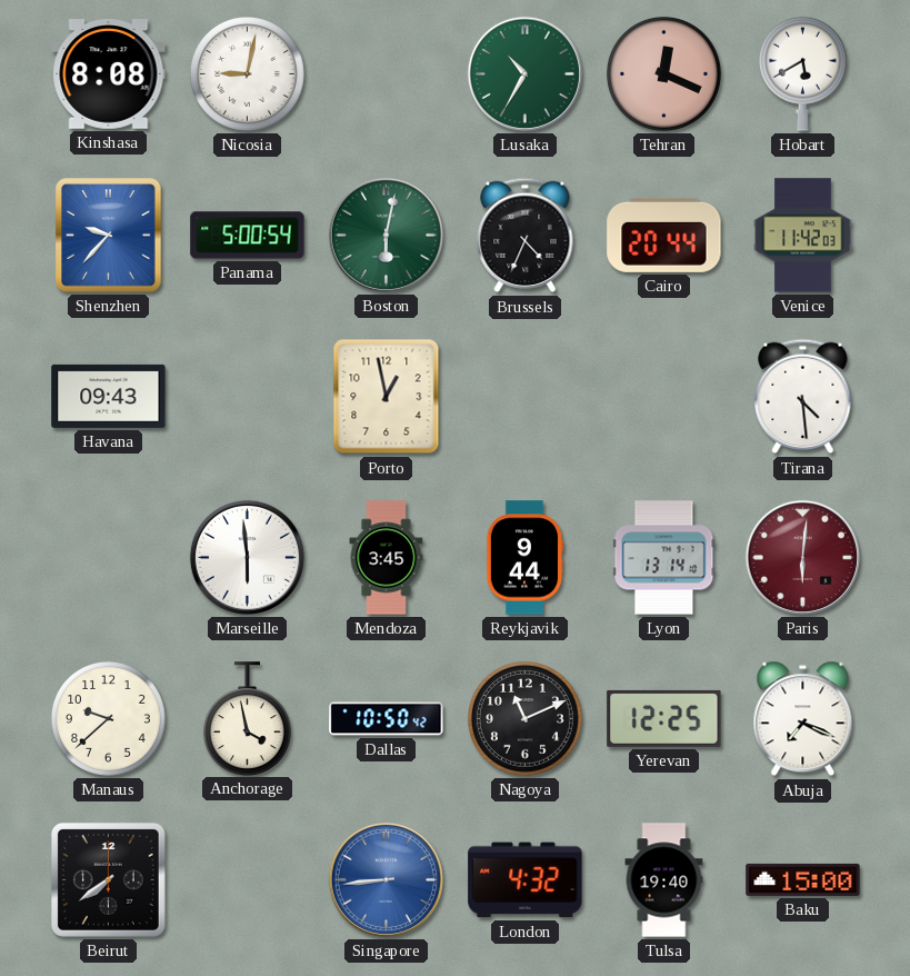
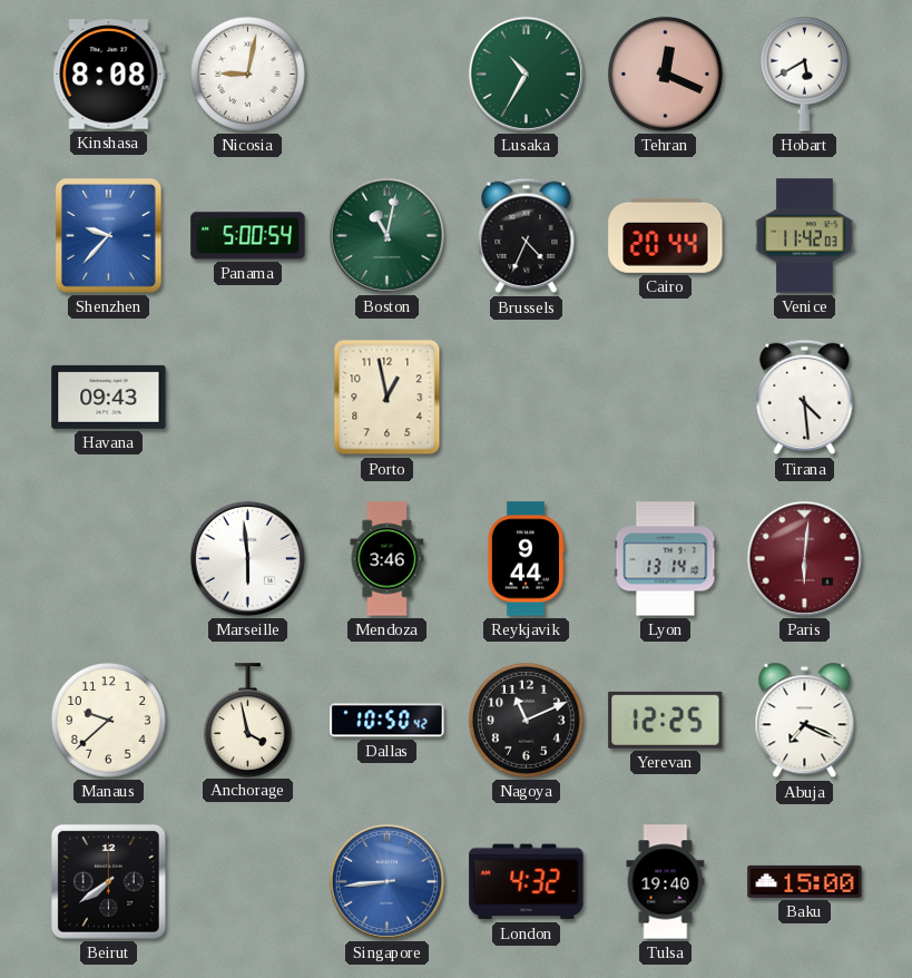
Boston: 6:02 -> 11:02 (386, 235)
Mendoza: 3:45 -> 3:46 (388, 559)
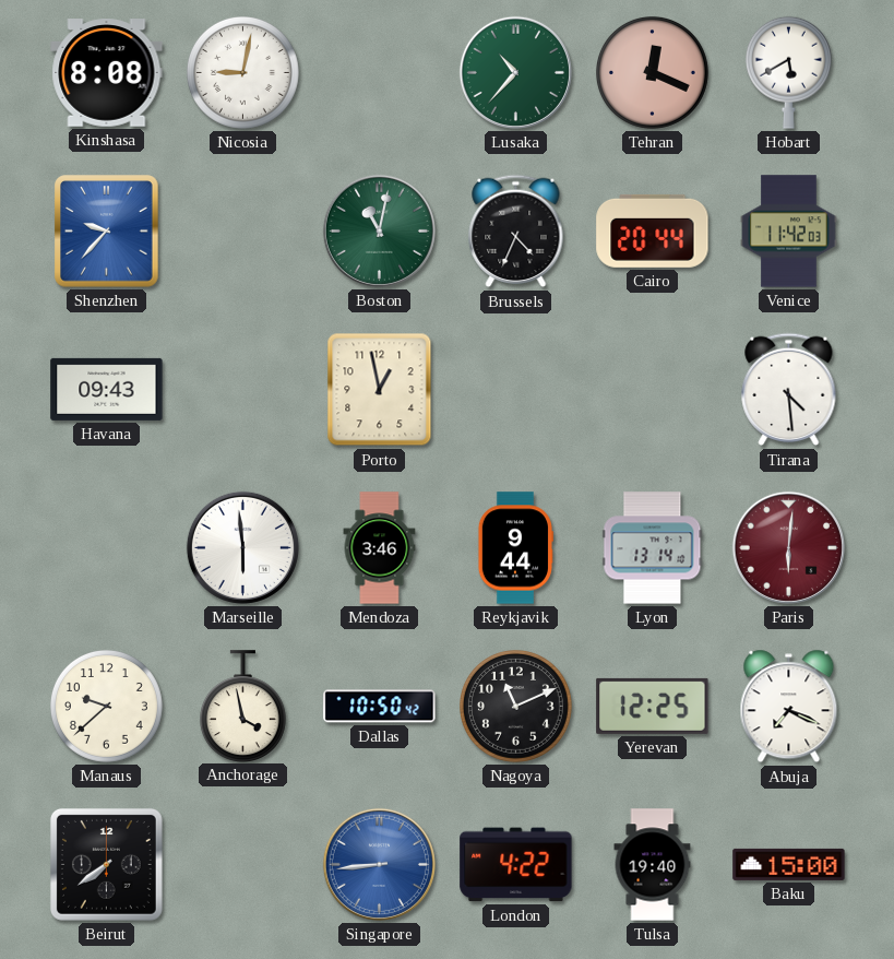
Lusaka: 10:35 -> 10:37 (515, 72)
Panama: 5:00 -> none (248, 236)
London: 4:32 -> 4:22 (516, 865)
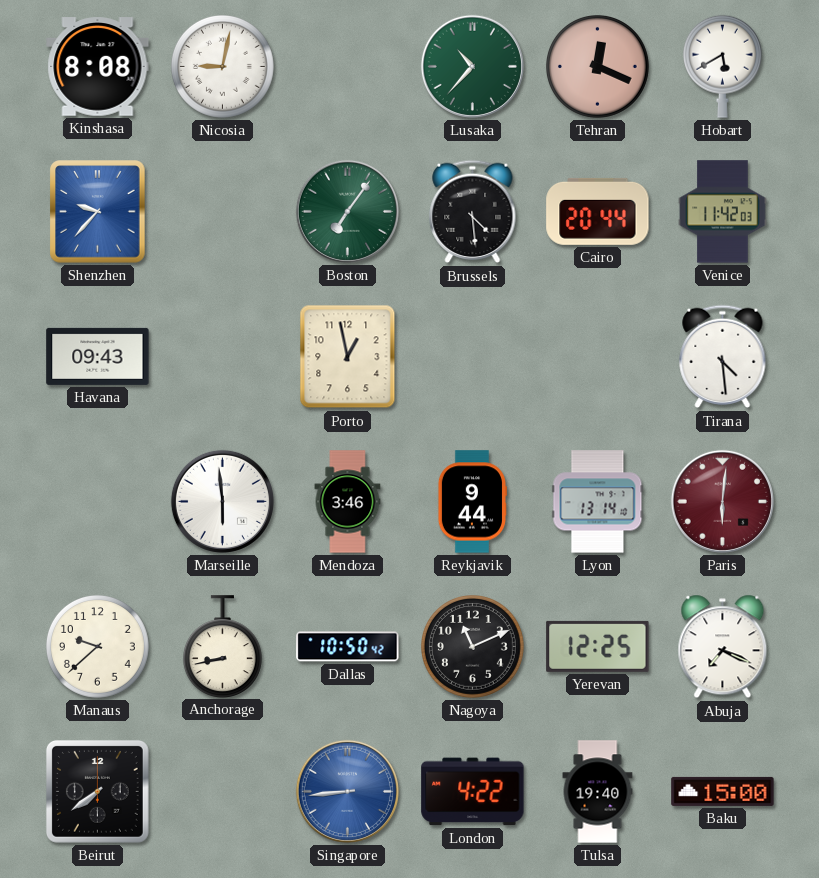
Boston: 11:02 -> 7:06 (347, 211)
Brussels: 4:34 -> 4:29 (473, 212)
Anchorage: 3:58 -> 8:43 (222, 646)
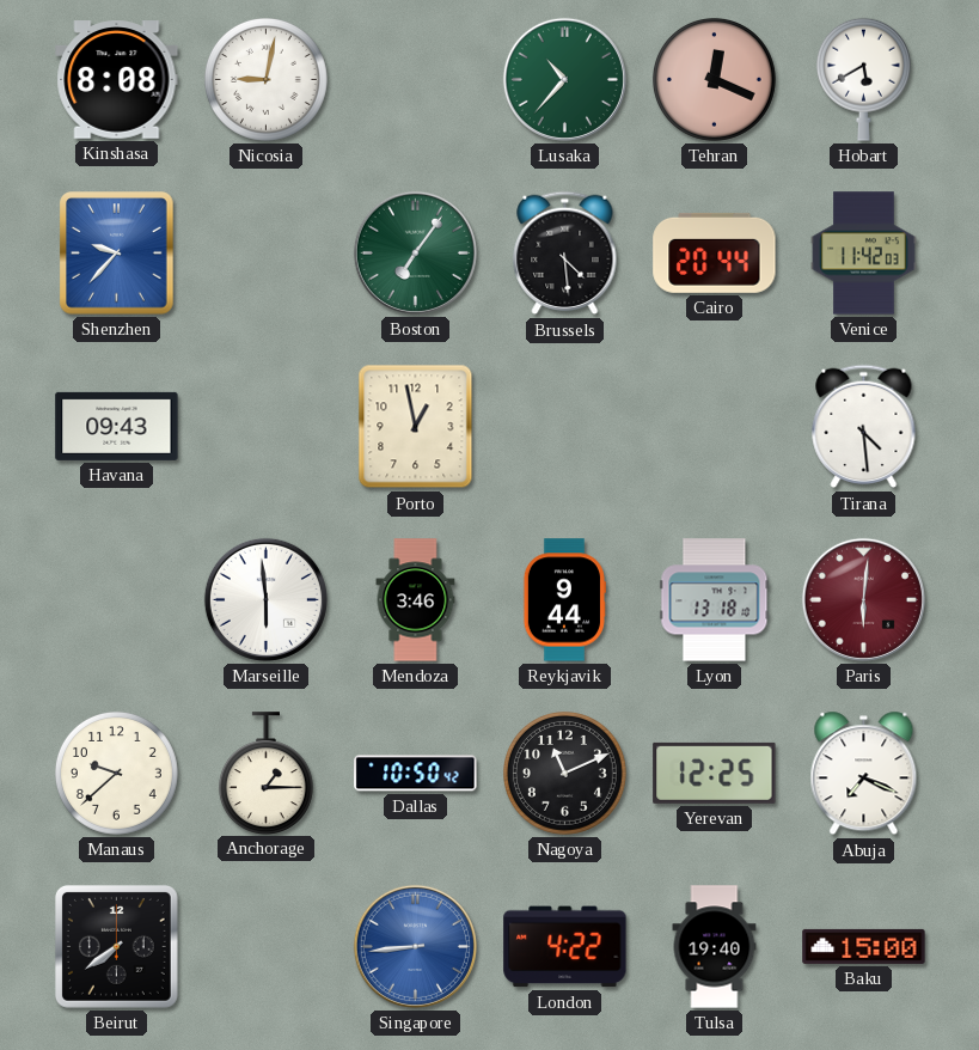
Lyon: 13:14 -> 13:18 (715, 600)
Anchorage: 8:43 -> 1:15 (265, 773)
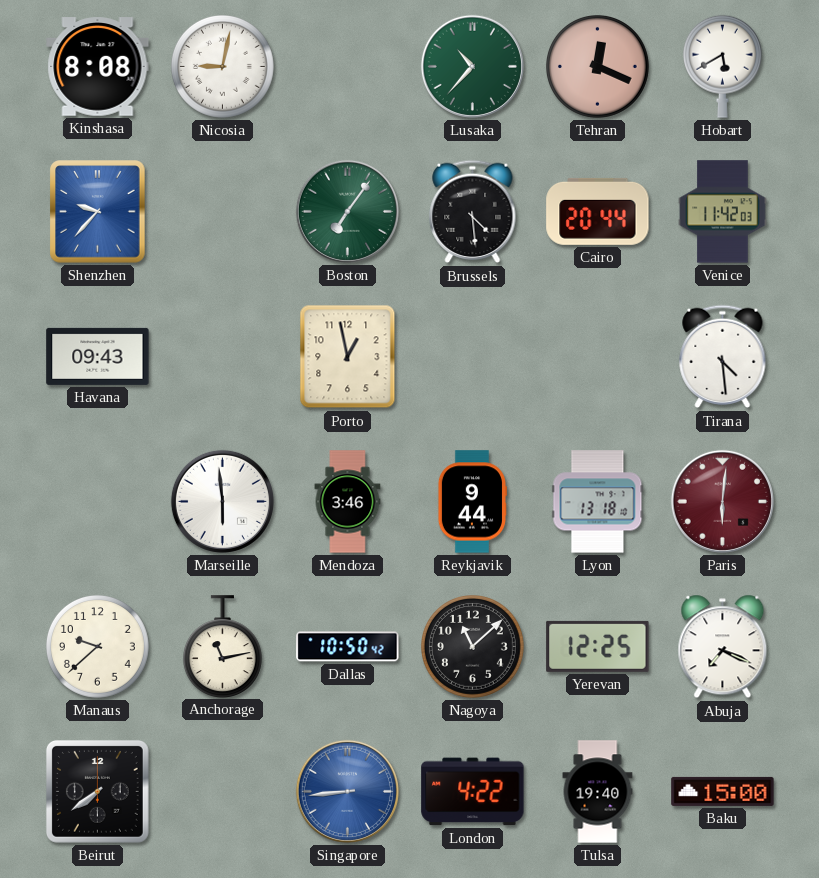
Anchorage: 1:15 -> 11:13 (222, 646)
Nagoya: 11:11 -> 11:08 (473, 647)
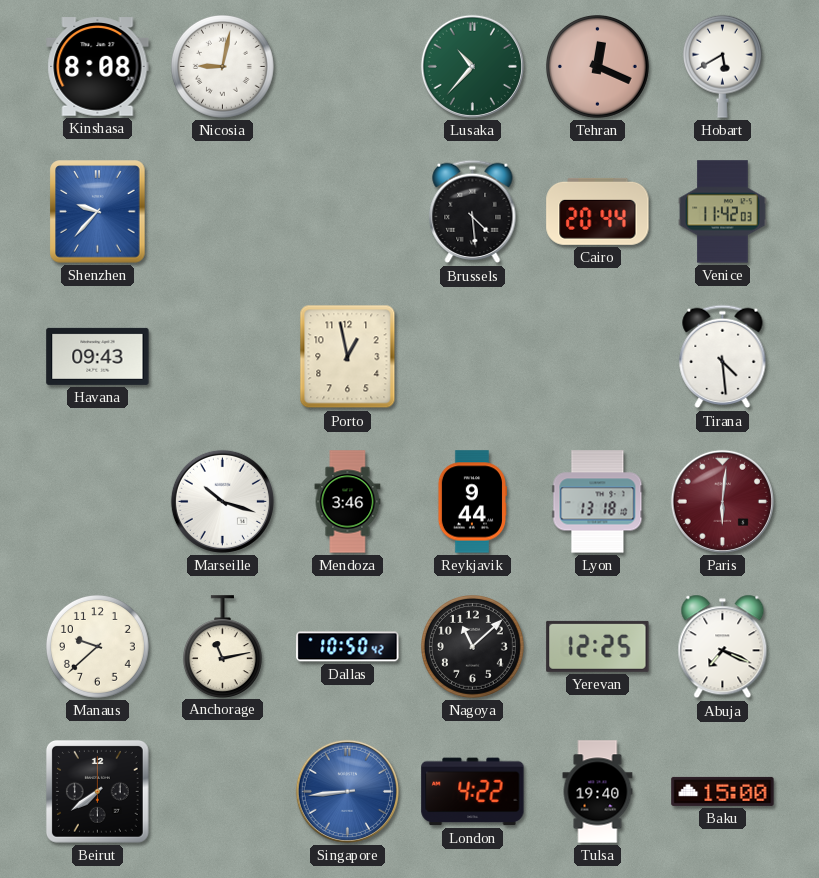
Boston: 7:06 -> none (347, 211)
Marseille: 5:59 -> 10:18 (222, 501)
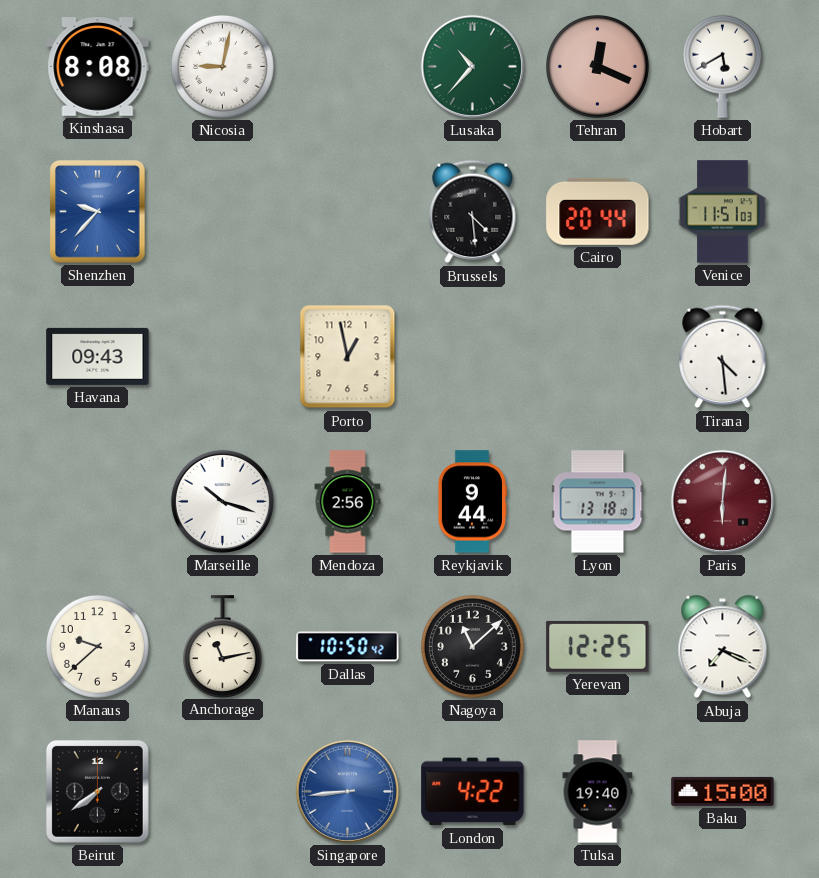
Venice: 11:42 -> 11:51 (723, 212)
Mendoza: 3:46 -> 2:56 (348, 502)
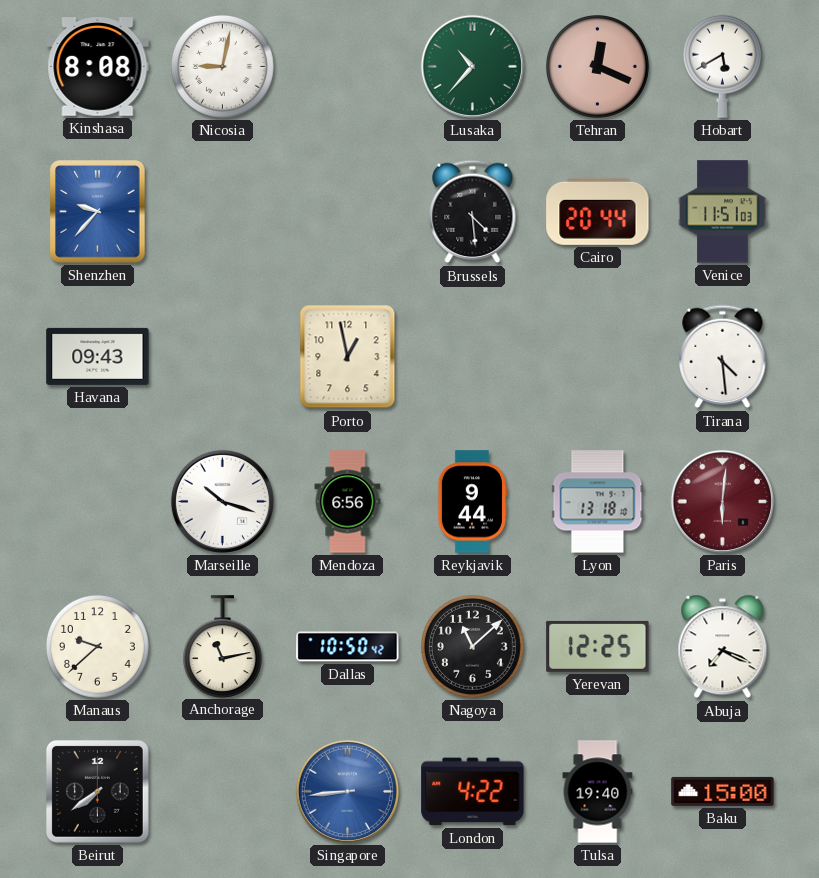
Mendoza: 2:56 -> 6:56 (348, 502)
